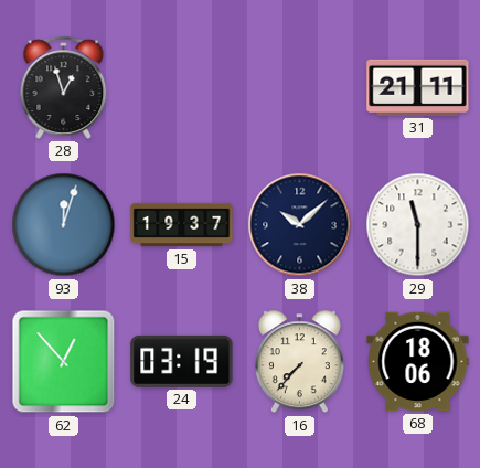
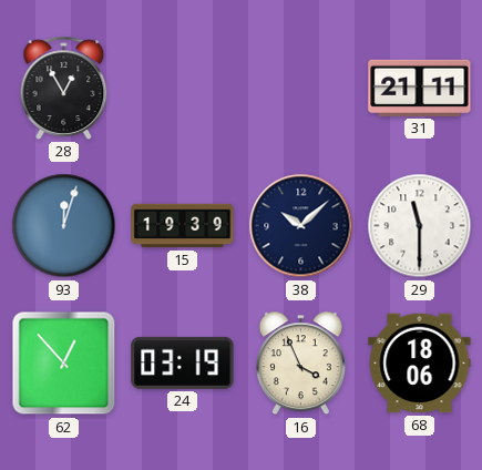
28: 12:57 -> 12:55 (64, 88)
15: 19:37 -> 19:39 (183, 226)
16: 7:37 -> 3:56 (300, 364)
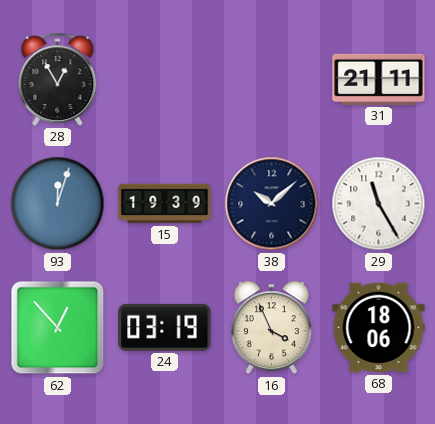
29: 11:30 -> 11:25 (379, 204)
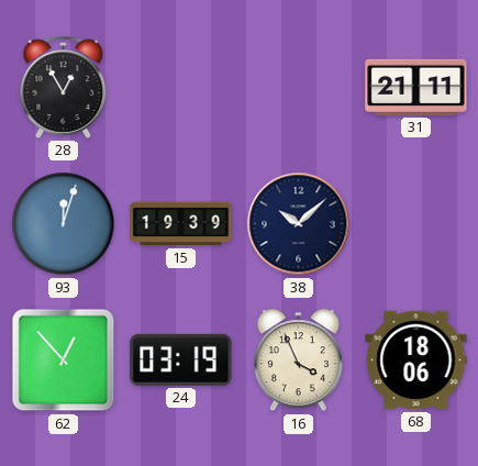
29: 11:25 -> none (379, 204)
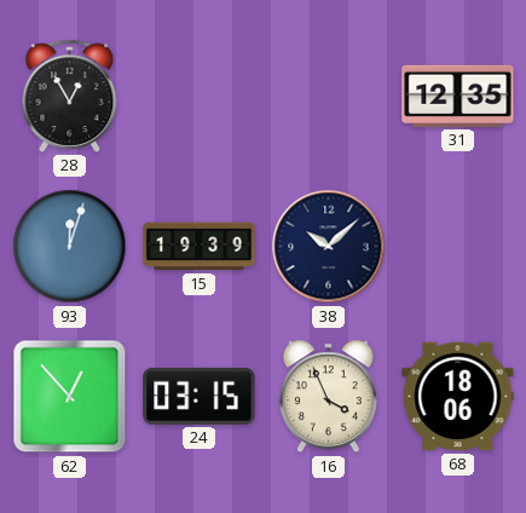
31: 21:11 -> 12:35 (458, 96)
24: 03:19 -> 03:15 (200, 396)
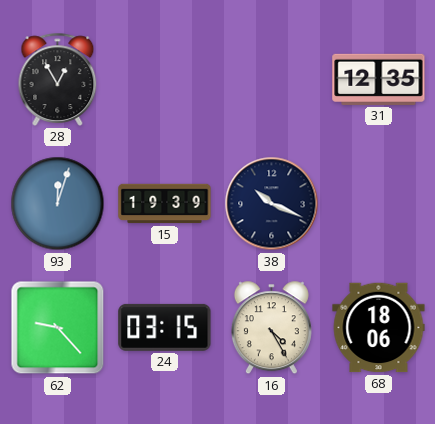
38: 10:08 -> 10:19 (272, 204)
62: 12:53 -> 9:23 (58, 328)
16: 3:56 -> 4:25 (271, 328)
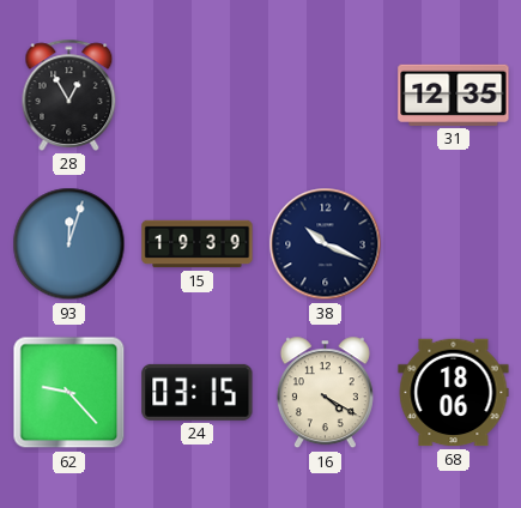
16: 4:25 -> 4:20 (325, 393)
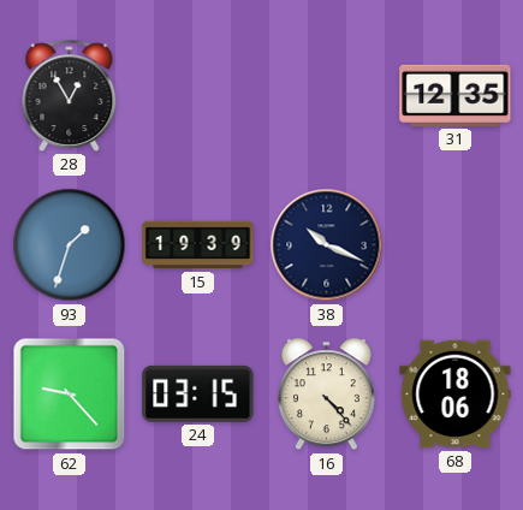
93: 12:03 -> 1:33 (70, 245)
16: 4:20 -> 4:23 (326, 395)
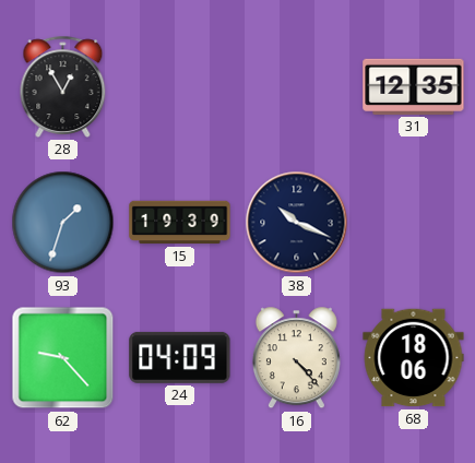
24: 03:15 -> 04:09 (180, 357)
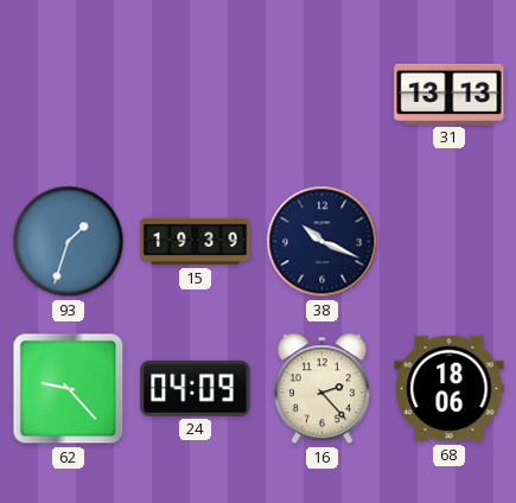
28: 12:55 -> none (63, 86)
31: 12:35 -> 13:13 (450, 94)
16: 4:23 -> 2:23 (321, 389)
